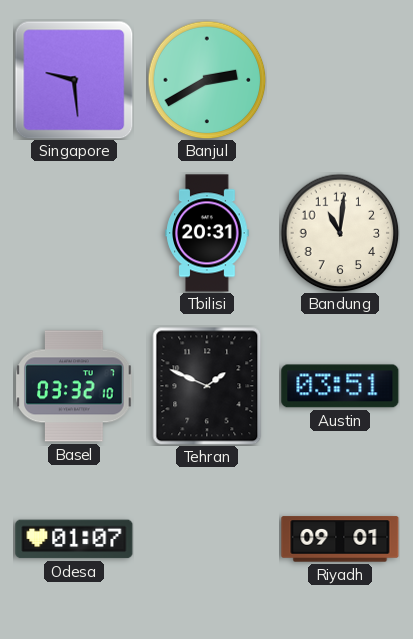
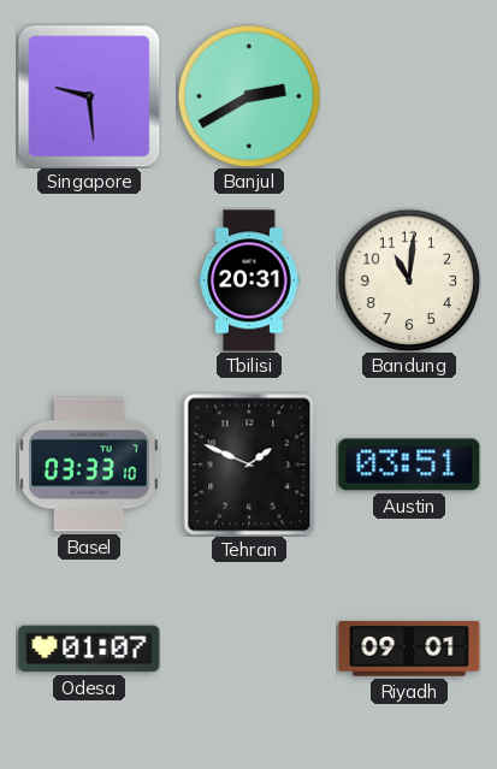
Basel: 03:32 -> 03:33 (89, 465)
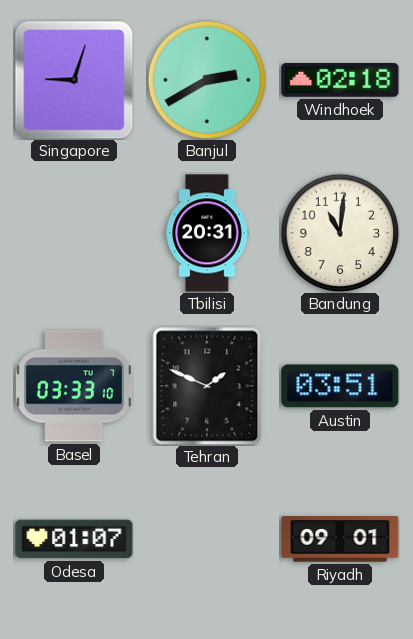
Singapore: 9:29 -> 9:03 (74, 80)
Windhoek: none -> 02:18 (340, 81)
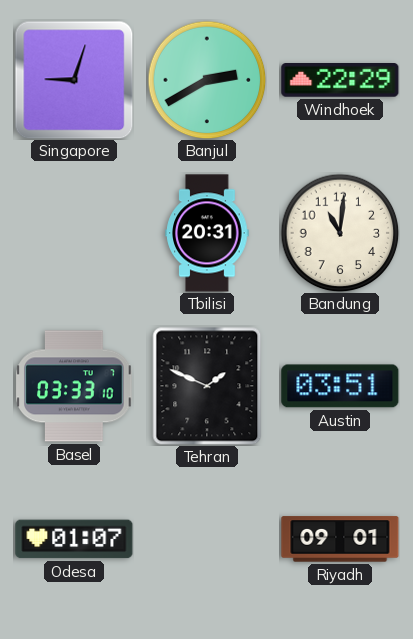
Windhoek: 02:18 -> 22:29 (340, 81)
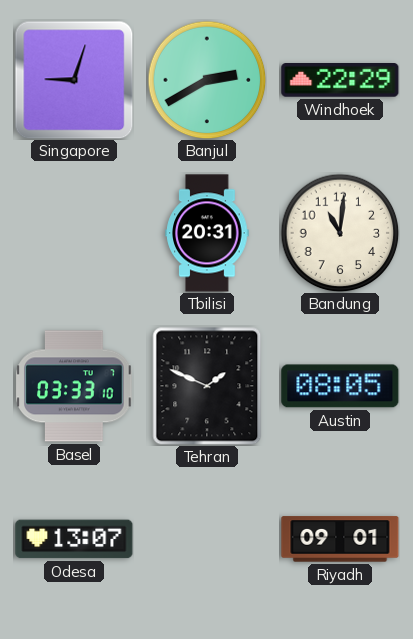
Austin: 03:51 -> 08:05 (340, 386)
Odesa: 01:07 -> 13:07 (74, 539)
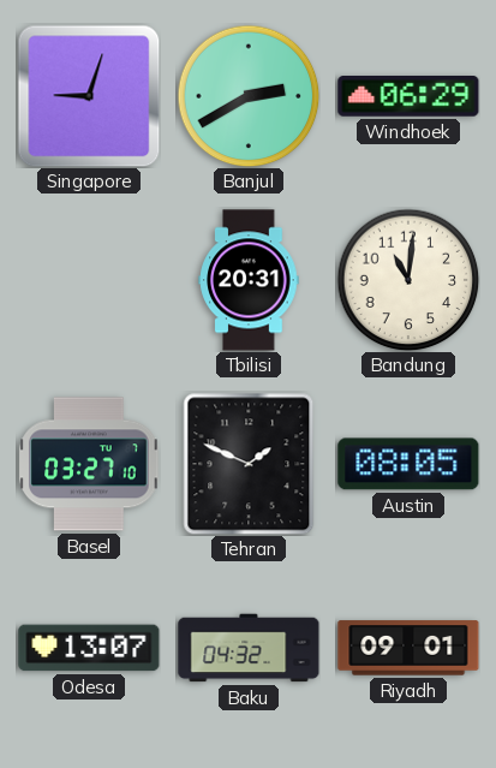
Windhoek: 22:29 -> 06:29 (408, 97)
Basel: 03:33 -> 03:27 (89, 464)
Baku: none -> 04:32 (249, 648)
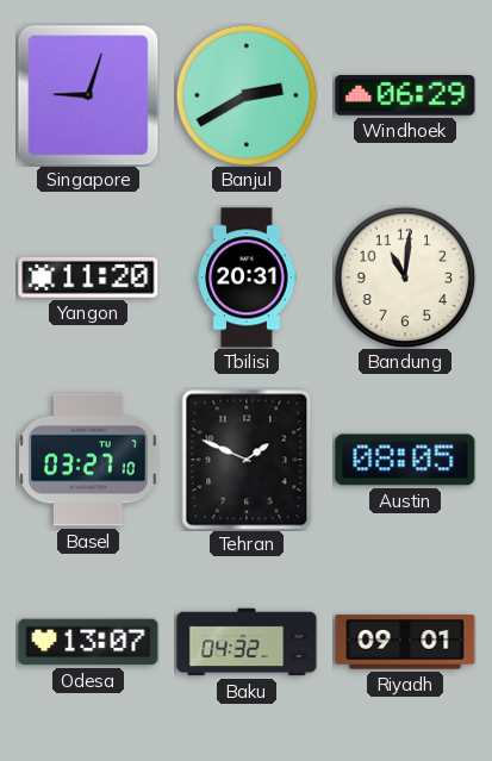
Yangon: none -> 11:20 (88, 277)
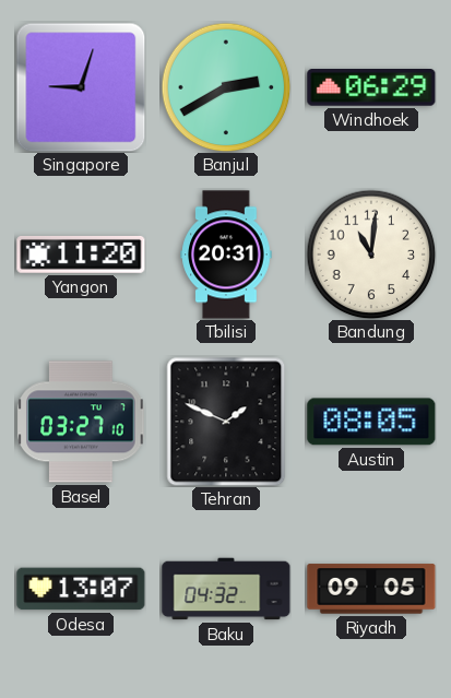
Riyadh: 09:01 -> 09:05 (371, 589)
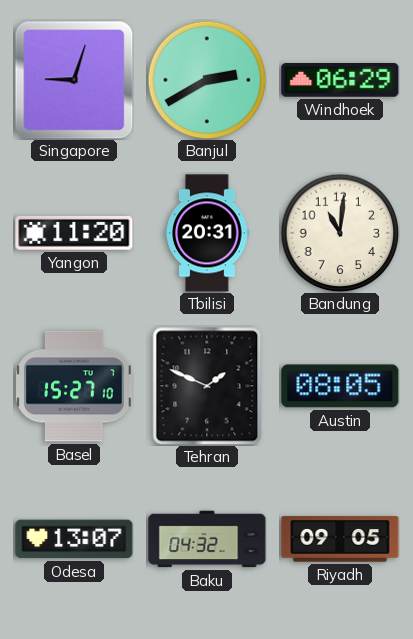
Basel: 03:27 -> 15:27 (74, 386)
